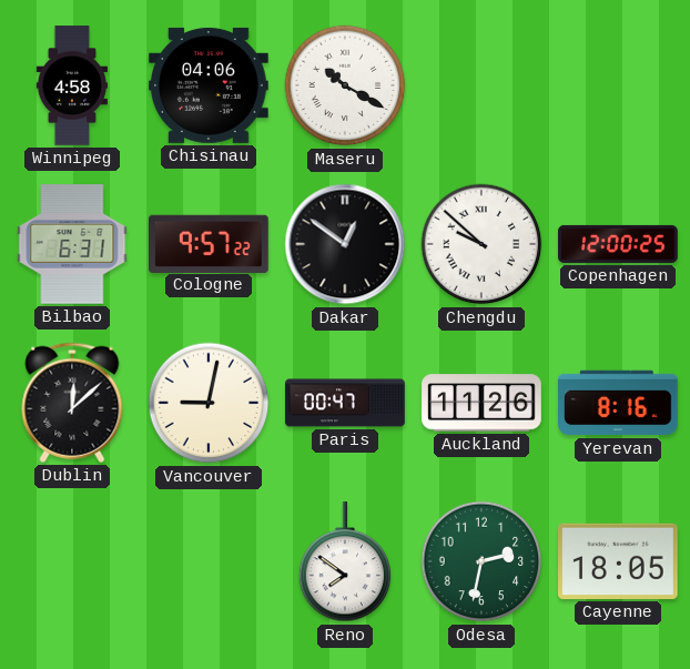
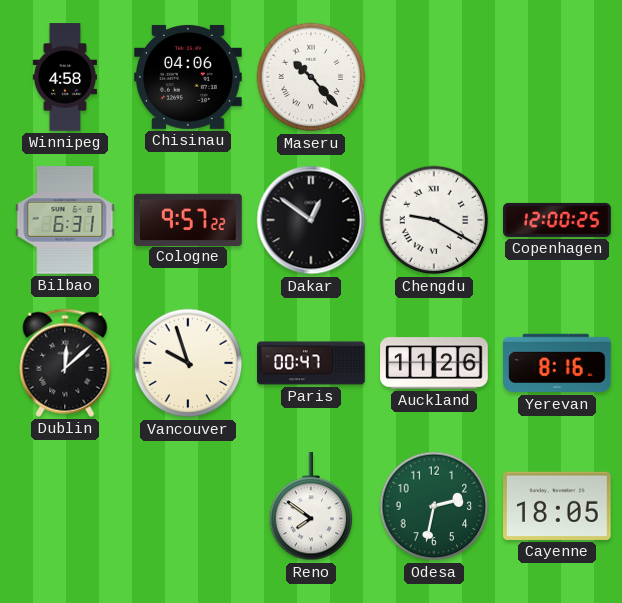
Maseru: 10:20 -> 10:23 (311, 77)
Chengdu: 9:52 -> 9:20 (434, 220)
Vancouver: 9:02 -> 9:57 (188, 363)
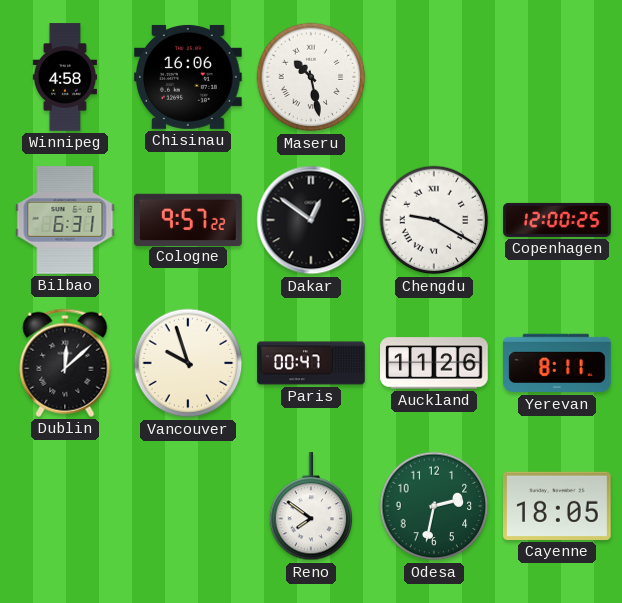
Chisinau: 04:06 -> 16:06 (189, 77)
Maseru: 10:23 -> 10:28 (311, 77)
Yerevan: 8:16 -> 8:11 (557, 363)
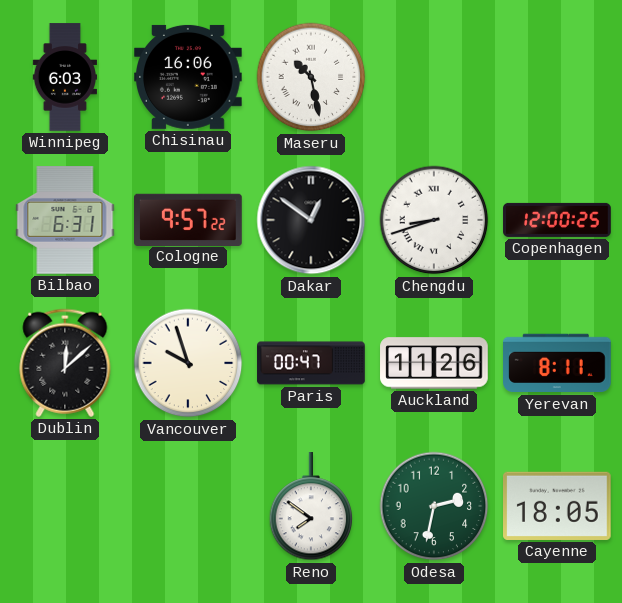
Winnipeg: 4:58 -> 6:03 (64, 77)
Chengdu: 9:20 -> 8:42 (434, 220)
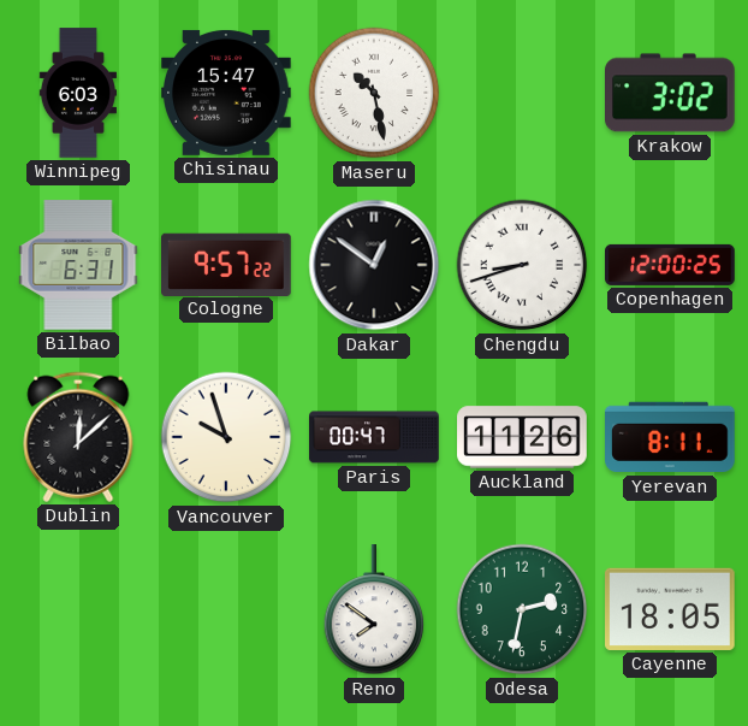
Chisinau: 16:06 -> 15:47 (227, 93)
Krakow: none -> 3:02 (671, 93)
